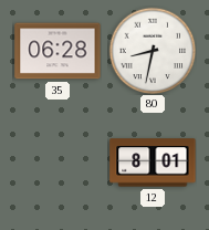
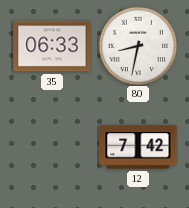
35: 06:28 -> 06:33 (52, 46)
12: 8:01 -> 7:42 (138, 147)
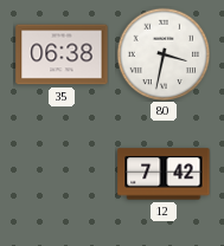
35: 06:33 -> 06:38 (62, 54)
80: 8:32 -> 3:32 (164, 54)
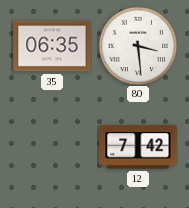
35: 06:38 -> 06:35 (52, 46)
80: 3:32 -> 3:29 (138, 46)
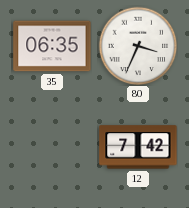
80: 3:29 -> 3:34 (138, 46)
